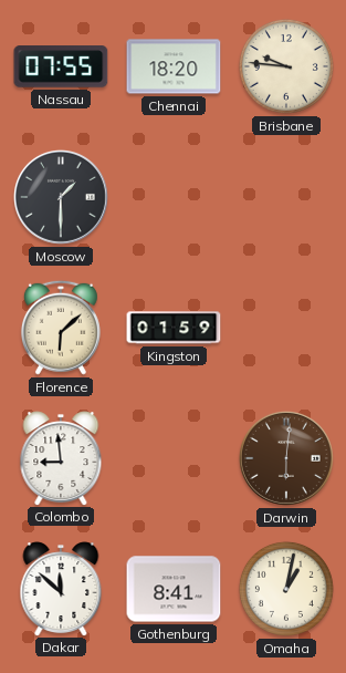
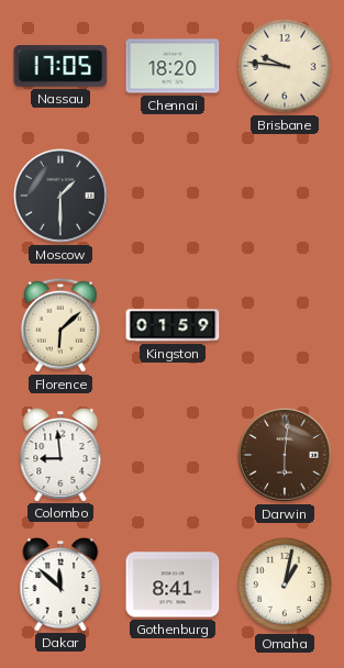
Nassau: 07:55 -> 17:05 (60, 66)
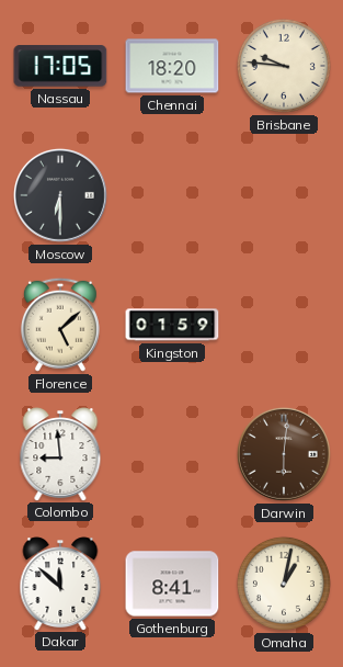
Moscow: 1:30 -> 6:30 (60, 195)
Florence: 6:08 -> 5:08 (60, 325)
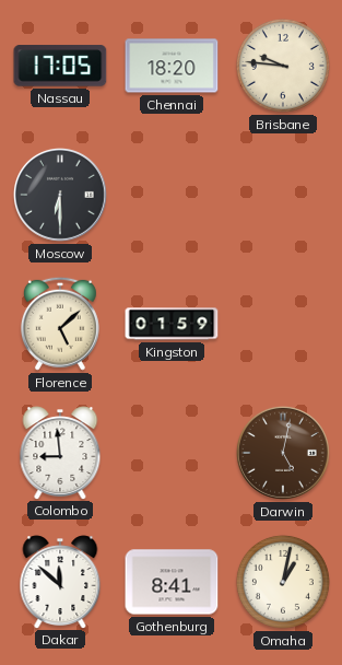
Darwin: 6:01 -> 5:02 (283, 453)
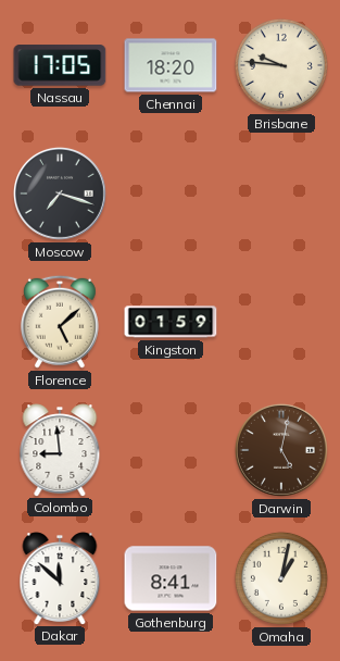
Moscow: 6:30 -> 7:18 (60, 194)
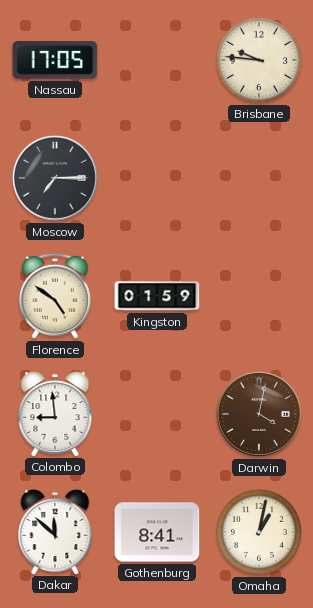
Chennai: 18:20 -> none (171, 65)
Moscow: 7:18 -> 7:15 (55, 178)
Florence: 5:08 -> 4:51 (55, 296)
Darwin: 5:02 -> 4:02 (259, 414)
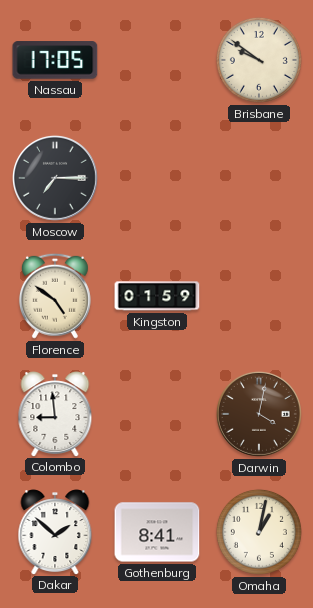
Brisbane: 9:46 -> 9:51 (259, 60)
Dakar: 11:52 -> 1:52 (55, 532)
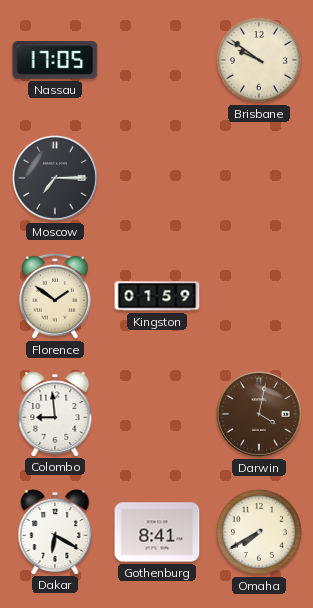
Florence: 4:51 -> 1:51 (55, 296)
Dakar: 1:52 -> 6:20 (55, 532)
Omaha: 1:02 -> 7:40 (259, 532)
